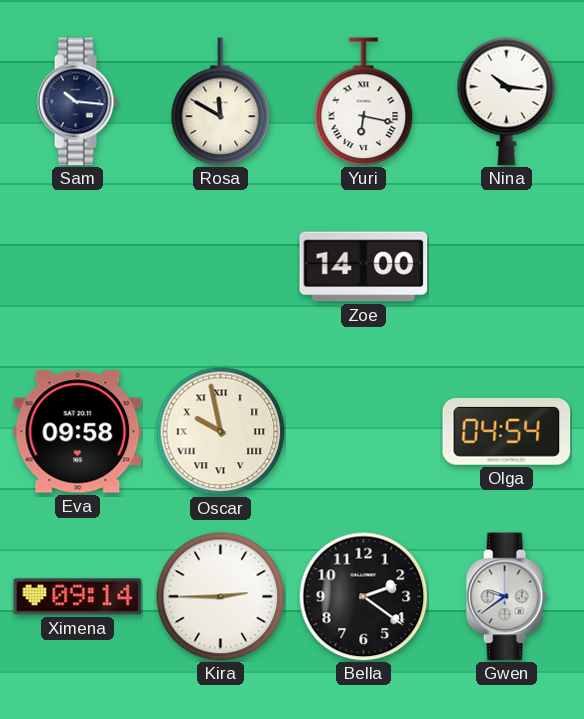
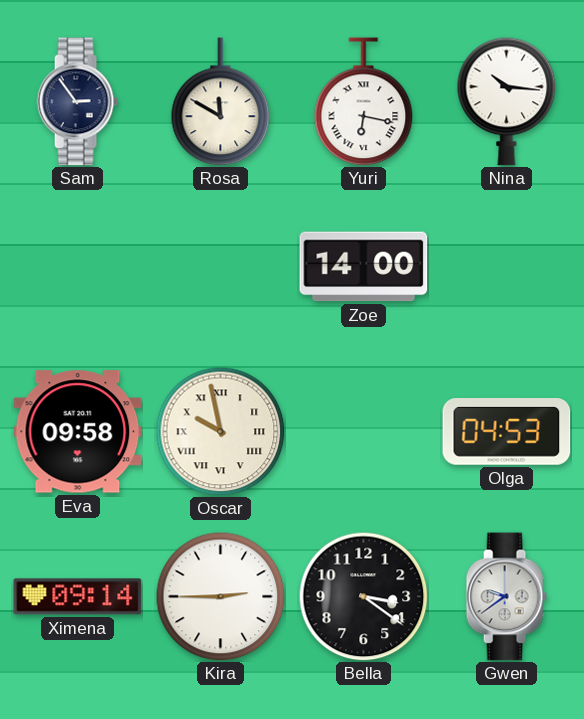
Sam: 10:16 -> 2:54 (77, 102)
Olga: 04:54 -> 04:53 (507, 432)
Bella: 2:21 -> 3:21 (363, 596)
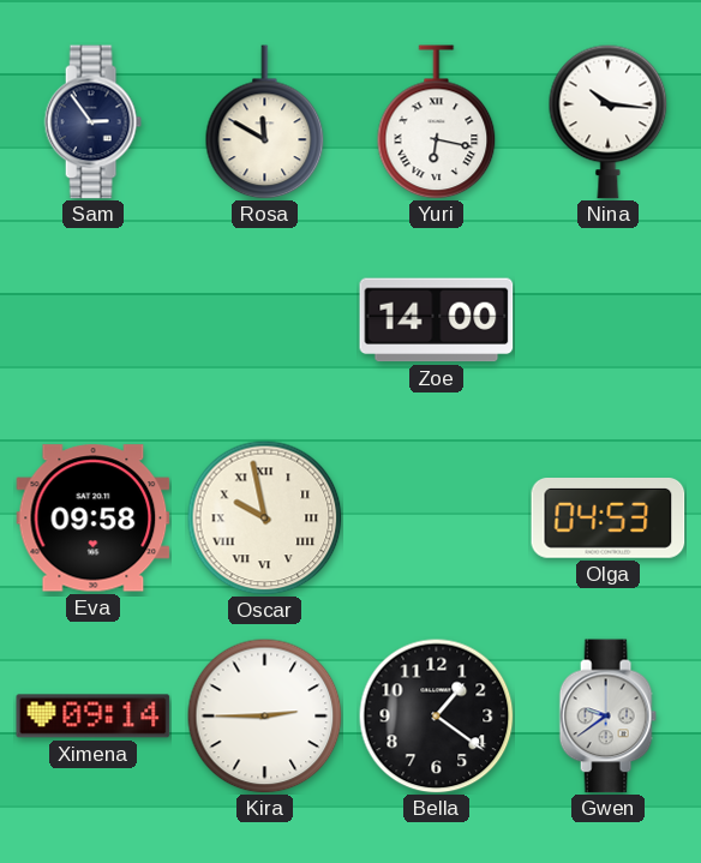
Bella: 3:21 -> 1:21 (436, 715)
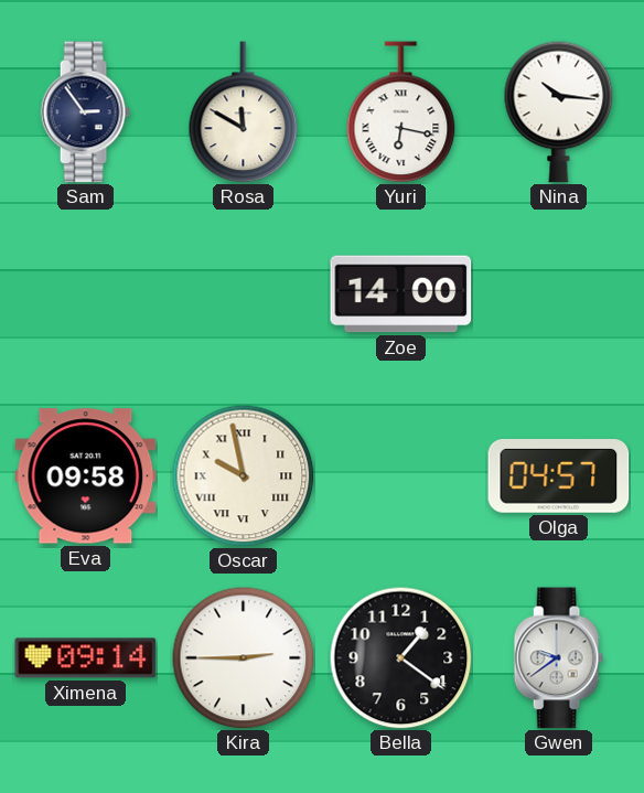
Olga: 04:53 -> 04:57 (559, 476)
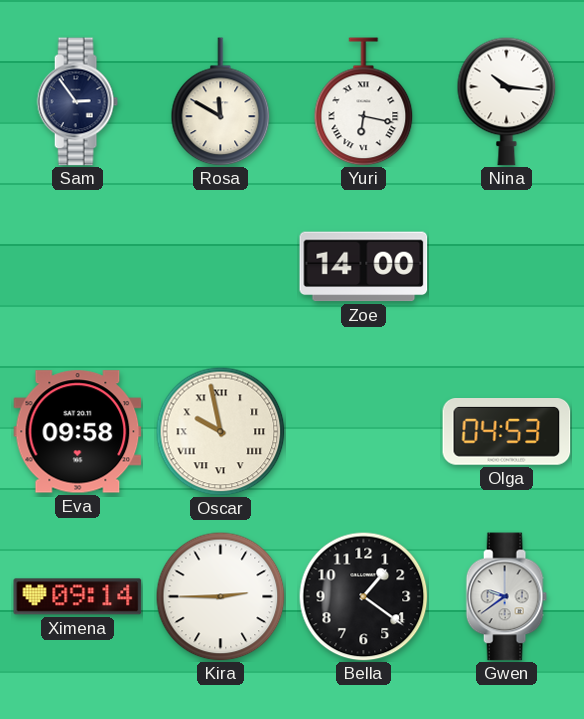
Olga: 04:57 -> 04:53 (507, 432)
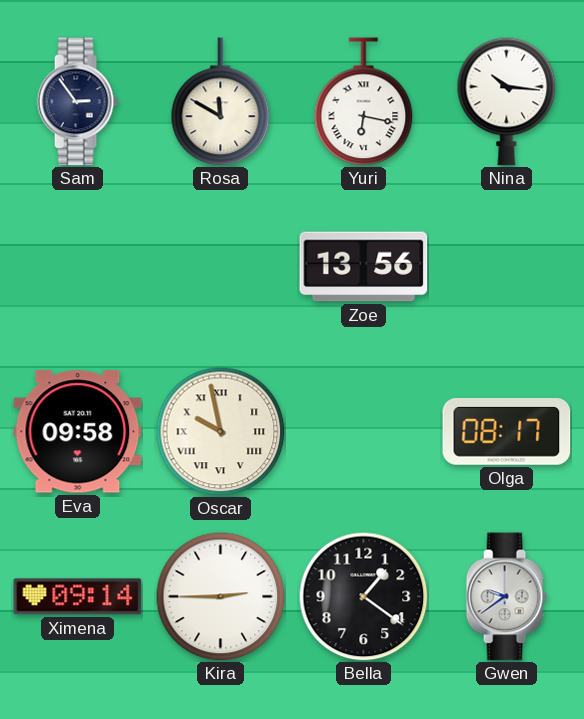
Zoe: 14:00 -> 13:56 (364, 267)
Olga: 04:53 -> 08:17 (507, 432)
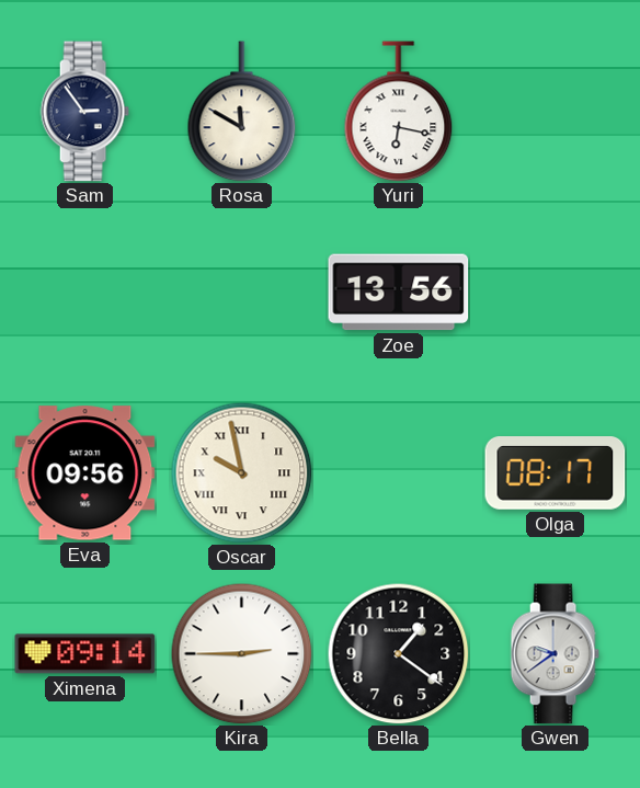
Nina: 10:16 -> none (507, 101)
Eva: 09:58 -> 09:56 (85, 473)
